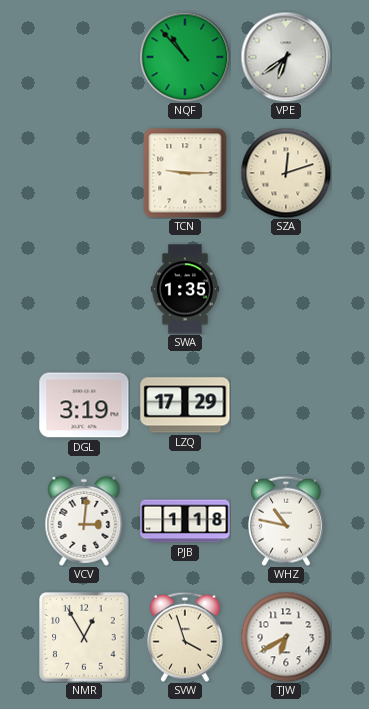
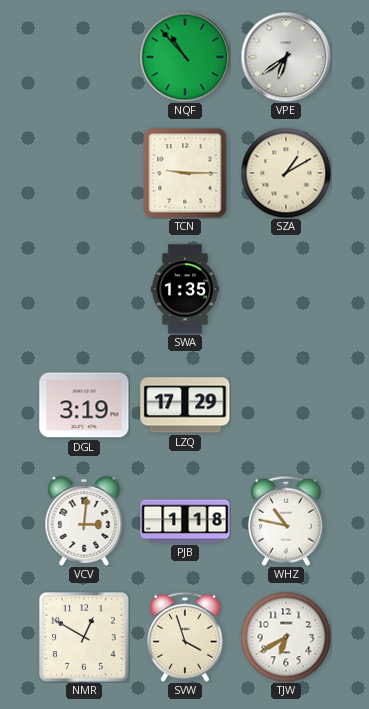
SZA: 12:12 -> 1:10 (286, 173)
NMR: 12:55 -> 12:50 (85, 638)
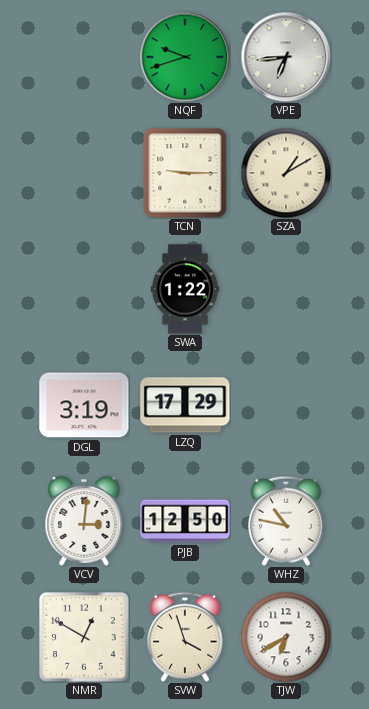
NQF: 10:53 -> 9:42 (185, 57)
VPE: 6:39 -> 6:44 (286, 57)
SWA: 1:35 -> 1:22 (185, 289)
PJB: 1:18 -> 12:50 (185, 521)
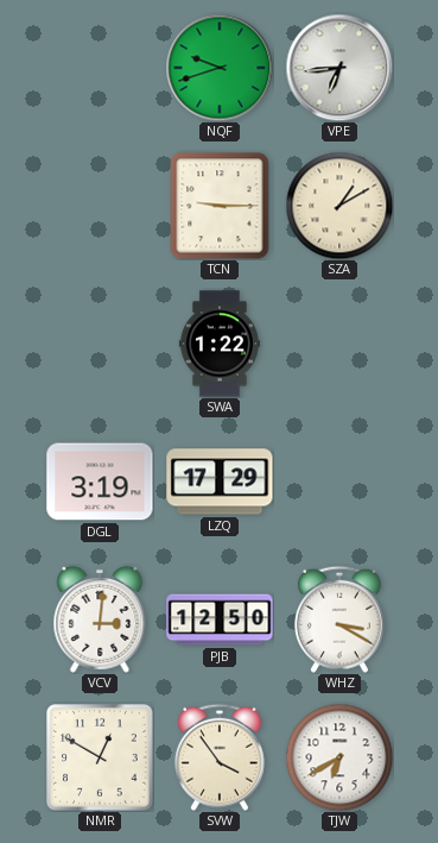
WHZ: 10:47 -> 3:20 (339, 619)
SVW: 3:57 -> 3:54 (220, 757)
